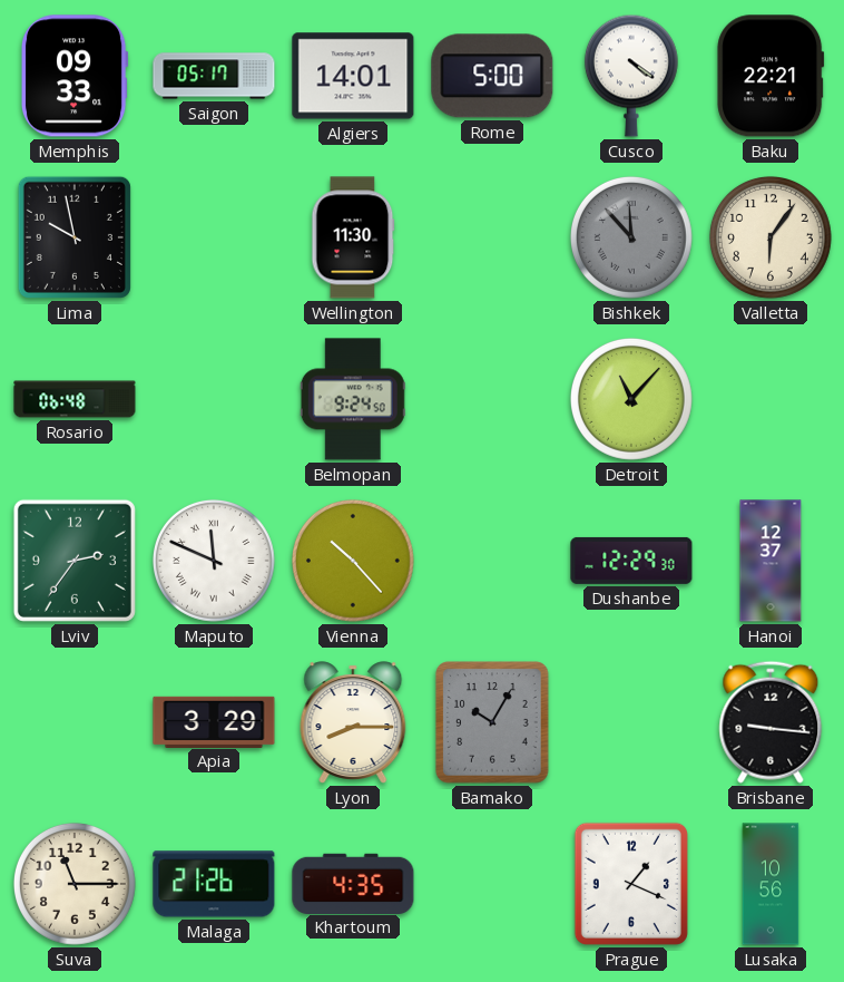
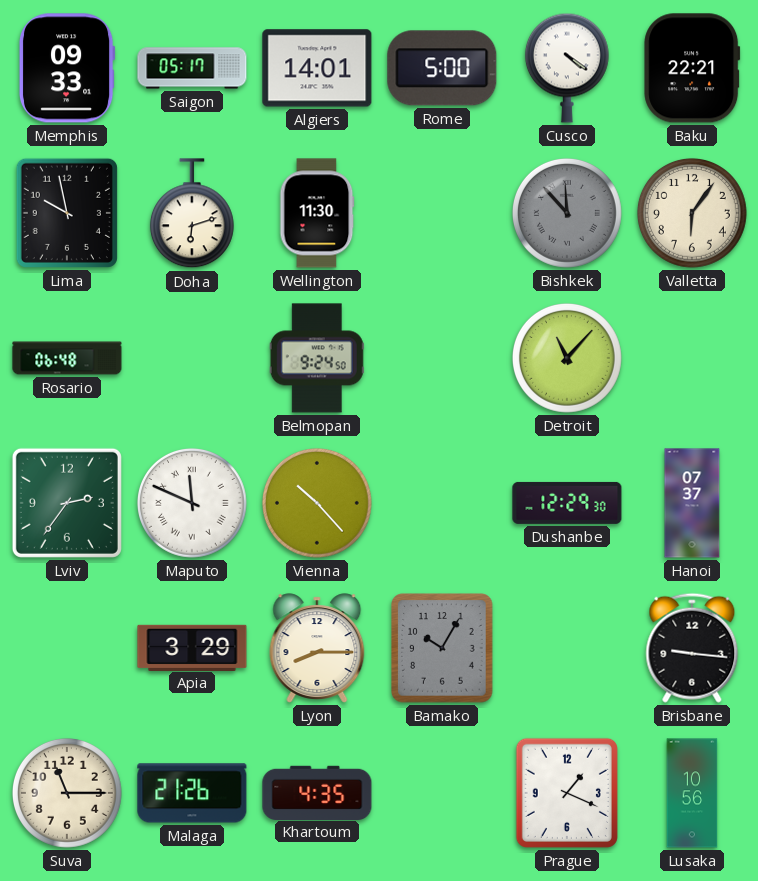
Doha: none -> 6:12 (192, 214)
Hanoi: 12:37 -> 07:37 (692, 503)
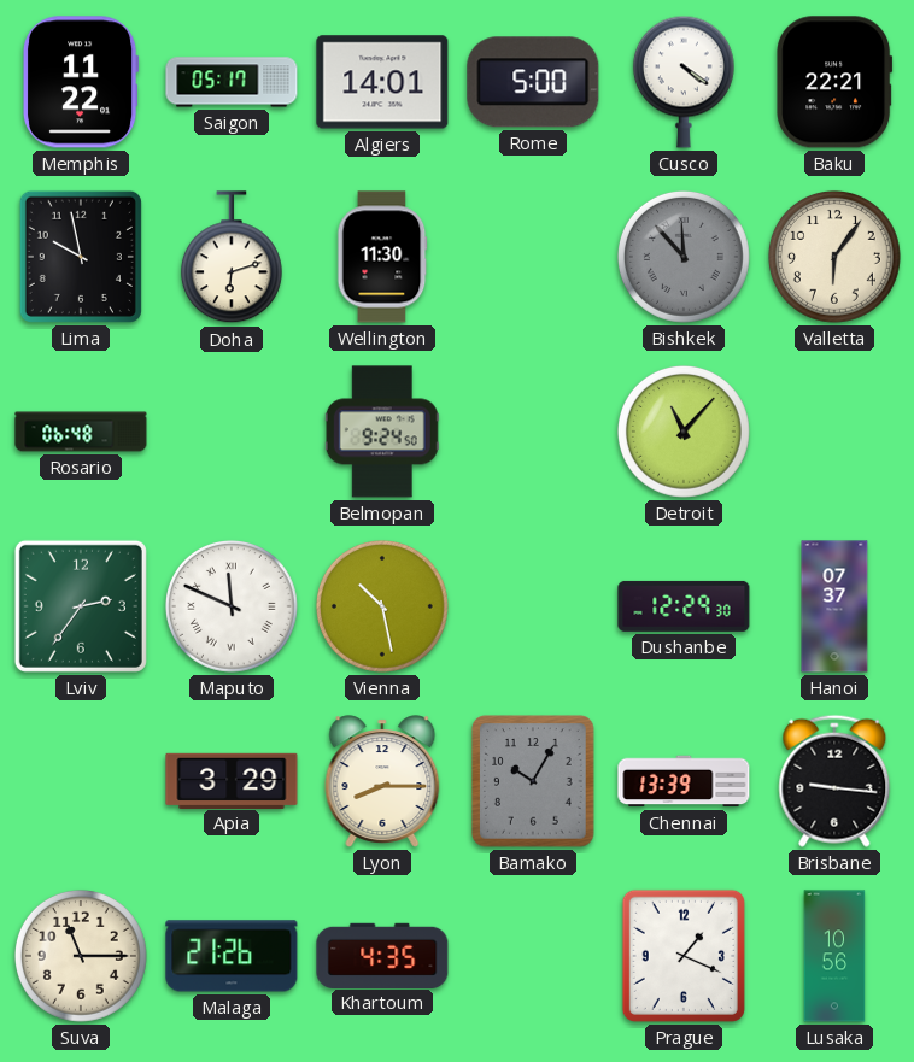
Memphis: 09:33 -> 11:22 (81, 82)
Vienna: 10:23 -> 10:28 (382, 606)
Chennai: none -> 13:39 (684, 781)
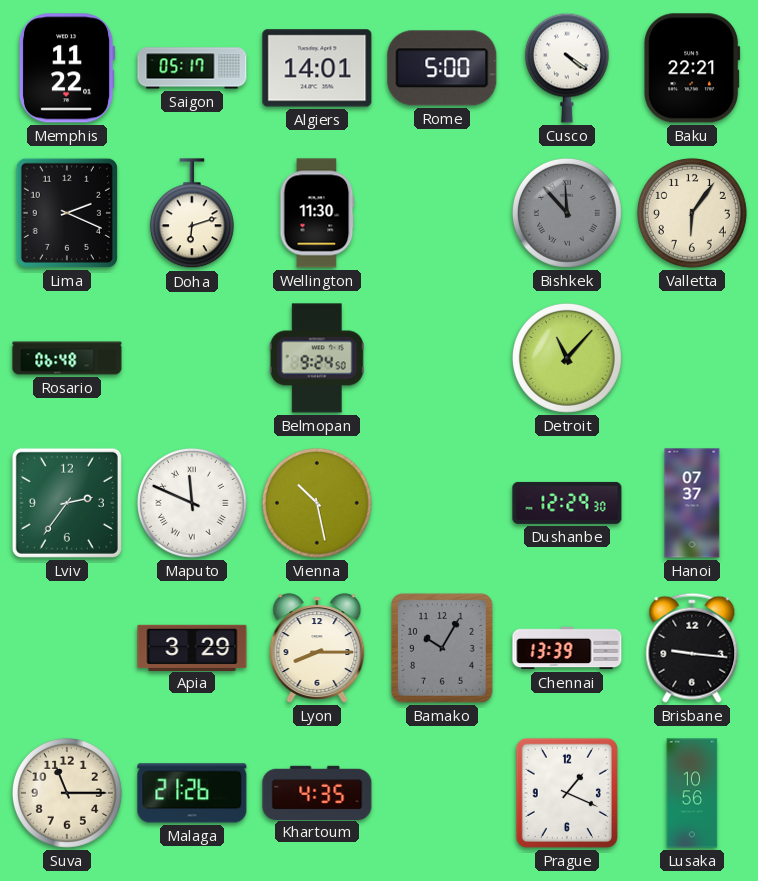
Lima: 9:58 -> 2:19 (67, 213)
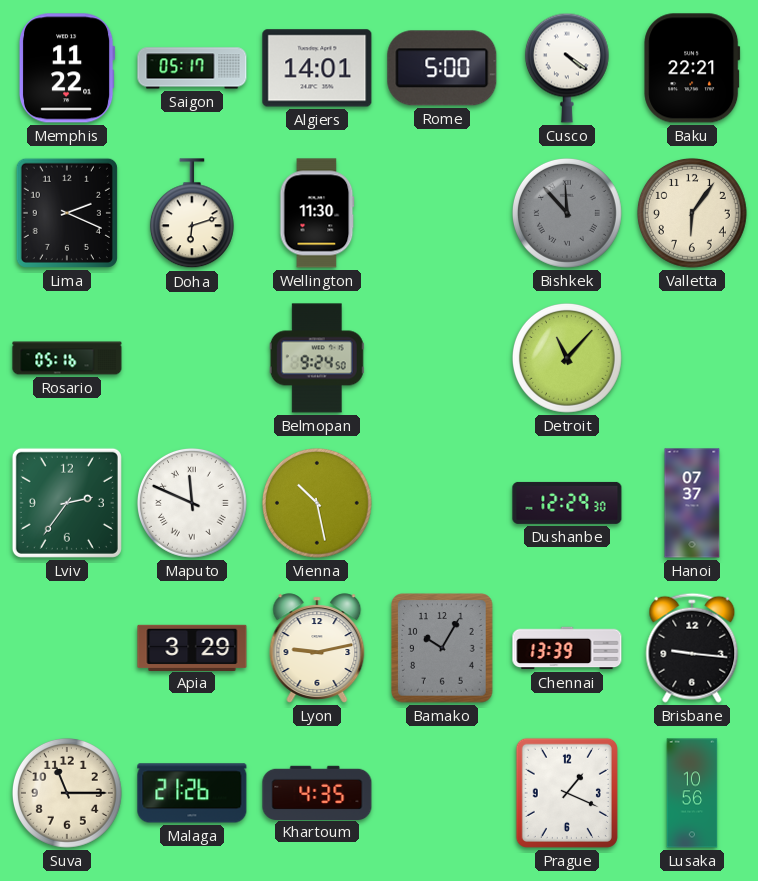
Rosario: 06:48 -> 05:16 (67, 358)
Lyon: 8:15 -> 9:13 (317, 648)
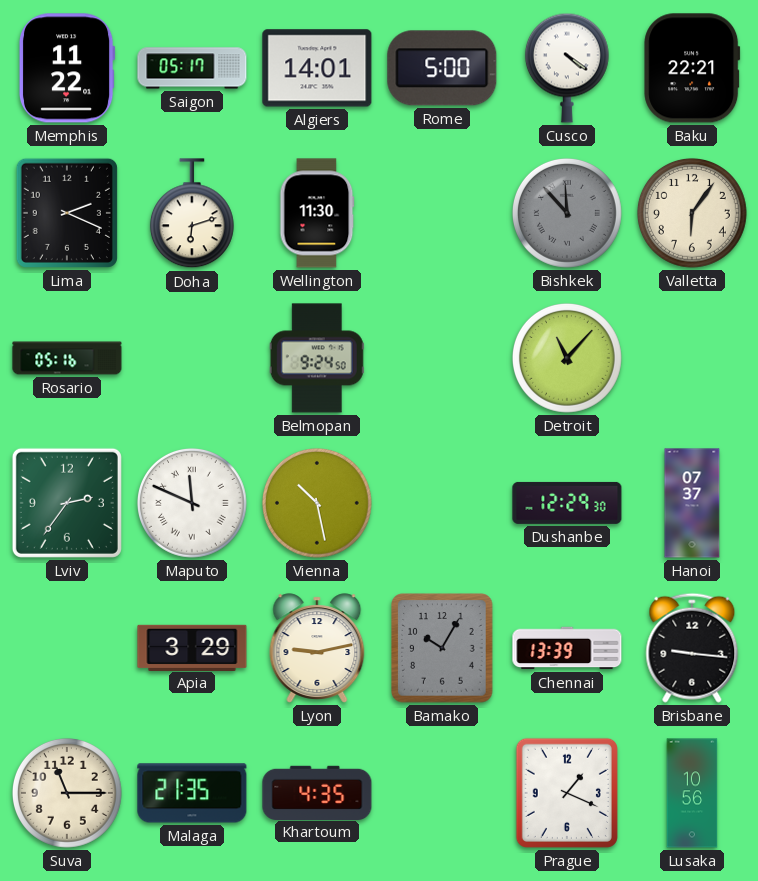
Malaga: 21:26 -> 21:35 (192, 793)
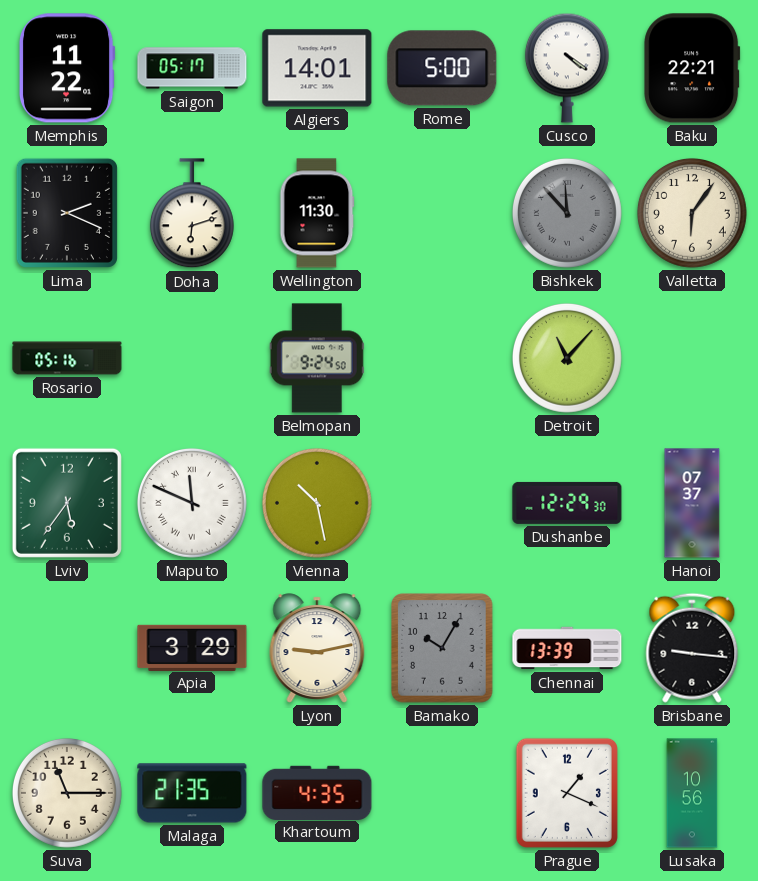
Lviv: 2:36 -> 5:36 (67, 503)
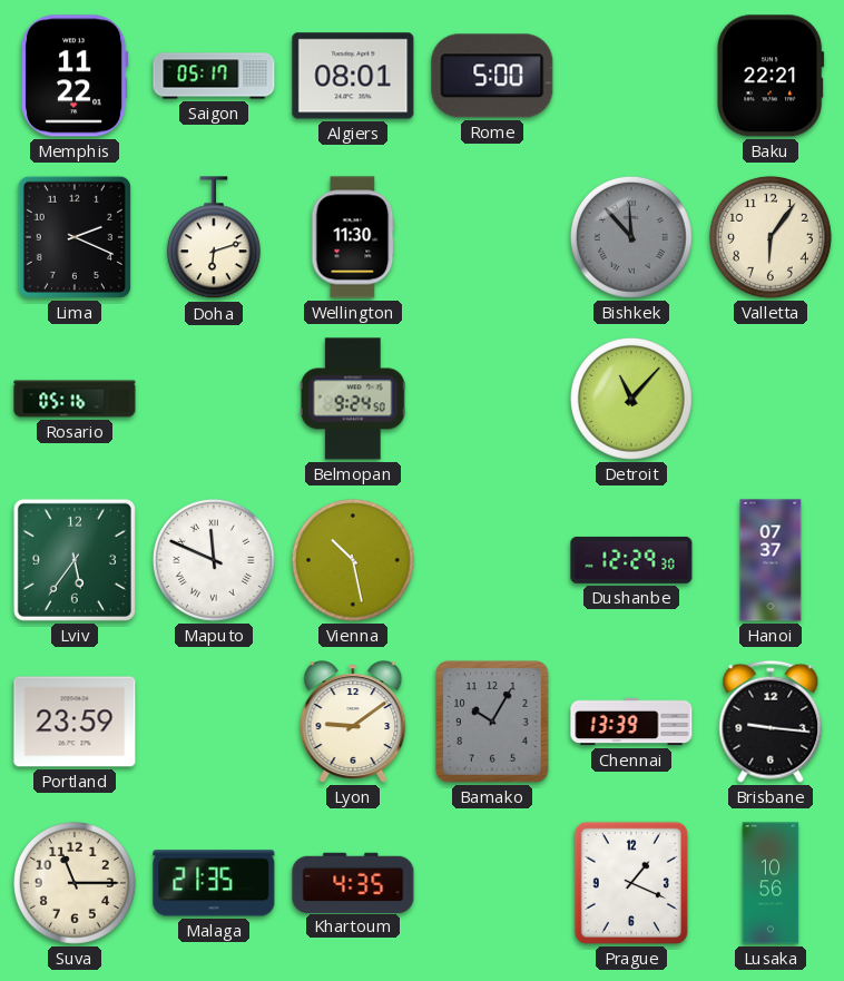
Algiers: 14:01 -> 08:01 (353, 76)
Cusco: 4:21 -> none (567, 68)
Portland: none -> 23:59 (75, 722)
Apia: 3:29 -> none (192, 647)
Lyon: 9:13 -> 9:09 (353, 722)
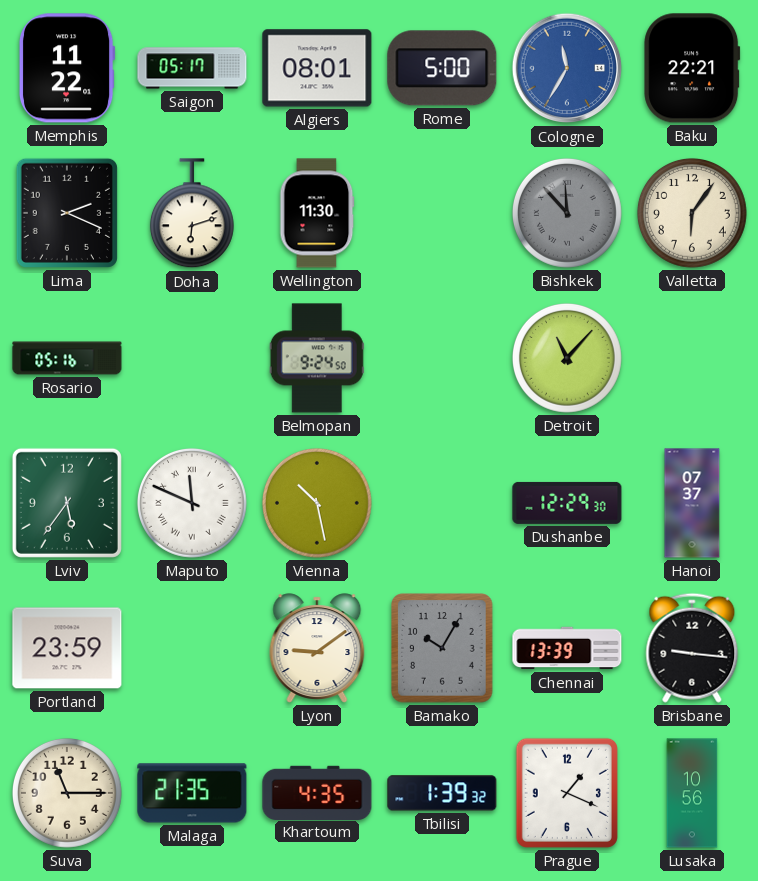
Cologne: none -> 11:35 (567, 68)
Tbilisi: none -> 1:39 (442, 793)
